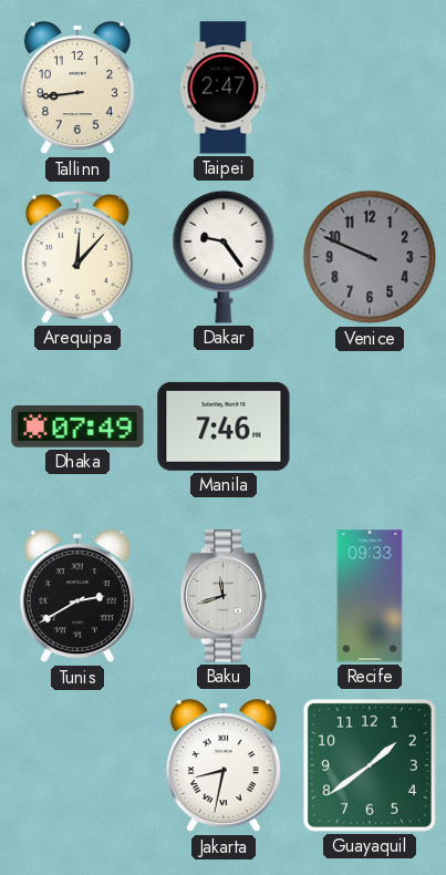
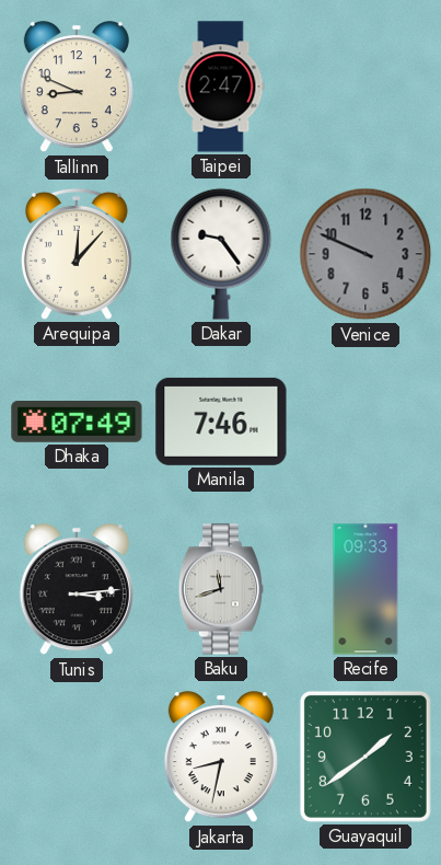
Tallinn: 8:44 -> 8:49 (77, 88)
Tunis: 2:40 -> 3:14 (77, 590)
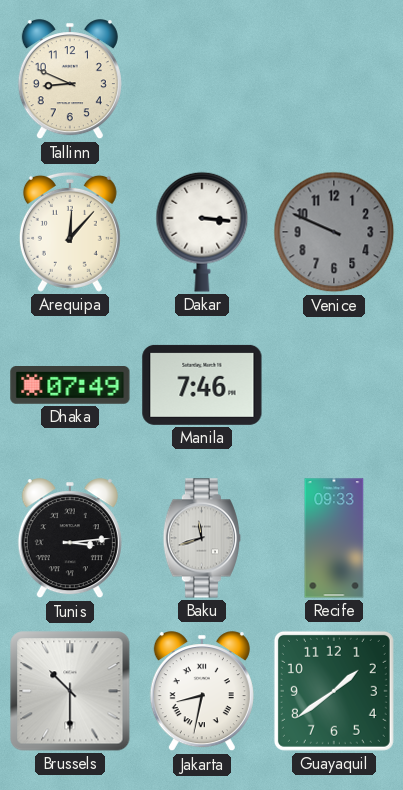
Taipei: 2:47 -> none (221, 86)
Dakar: 9:24 -> 3:16 (202, 232)
Brussels: none -> 10:30 (70, 691)
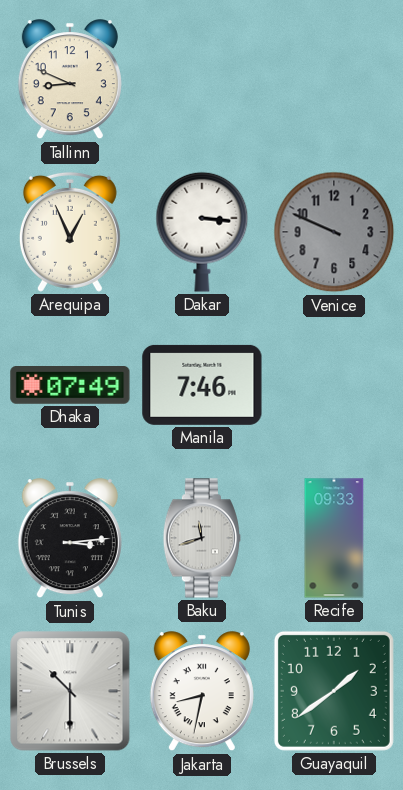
Arequipa: 12:07 -> 12:56 (70, 232)
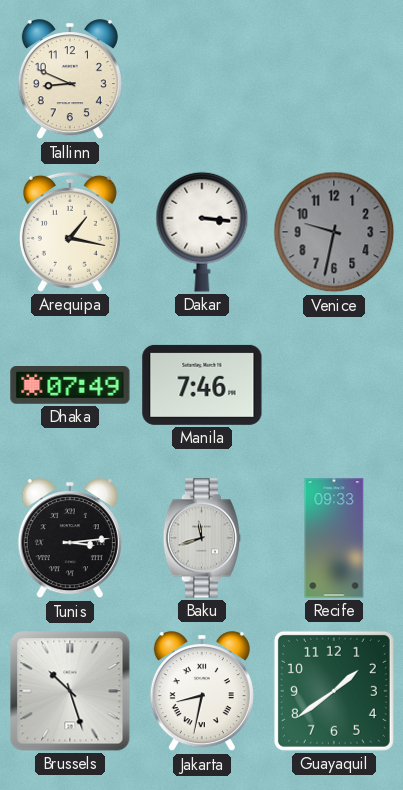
Arequipa: 12:56 -> 1:17 (70, 232)
Venice: 9:49 -> 9:32 (334, 232)
Brussels: 10:30 -> 10:27 (70, 691)
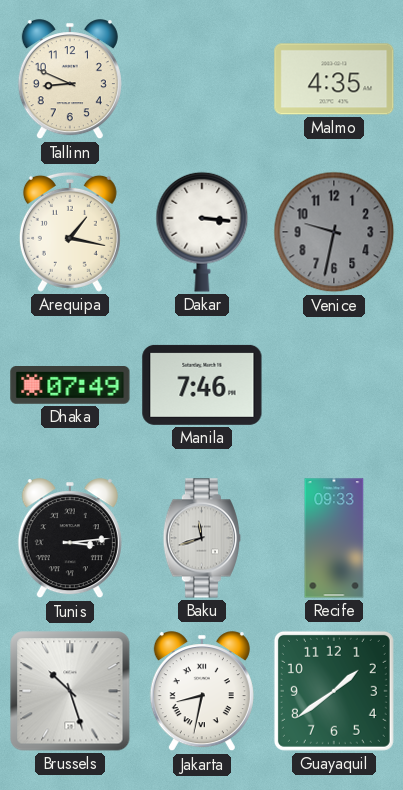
Malmo: none -> 4:35 (334, 79)
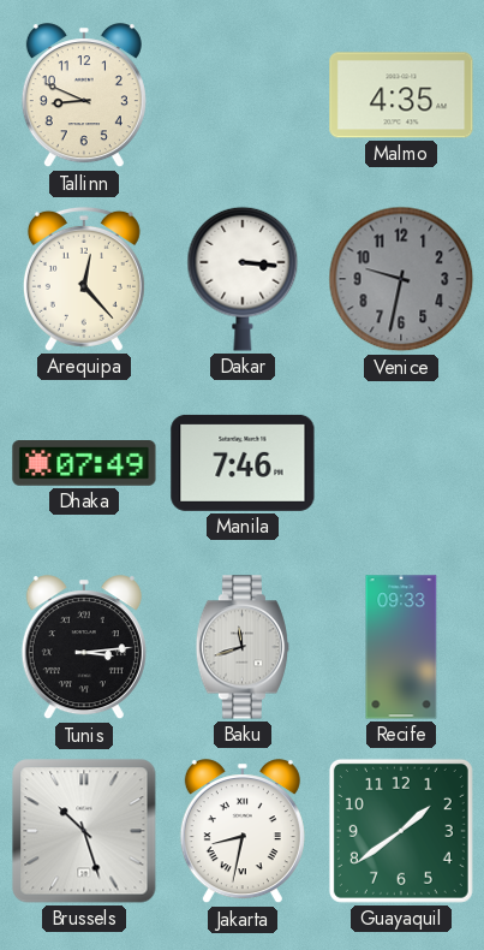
Arequipa: 1:17 -> 12:23 (84, 279)
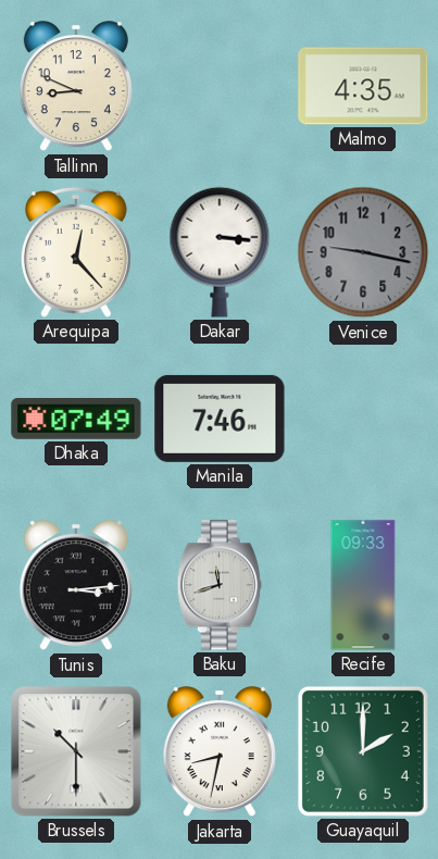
Venice: 9:32 -> 9:17 (363, 252)
Brussels: 10:27 -> 10:30 (76, 751)
Guayaquil: 1:39 -> 2:00 (363, 751)
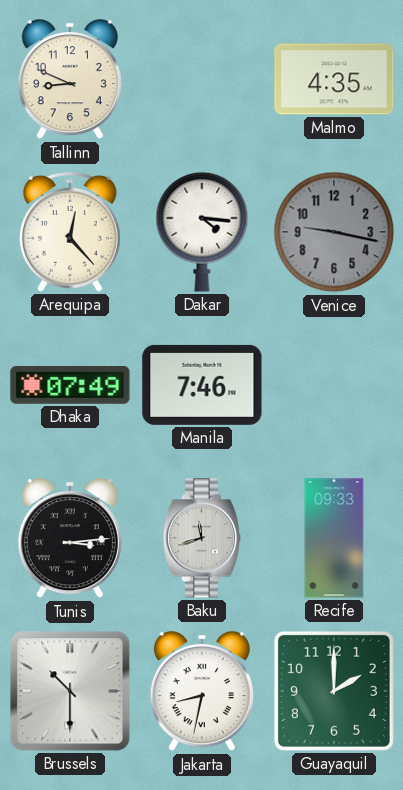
Dakar: 3:16 -> 4:16 (202, 232)
